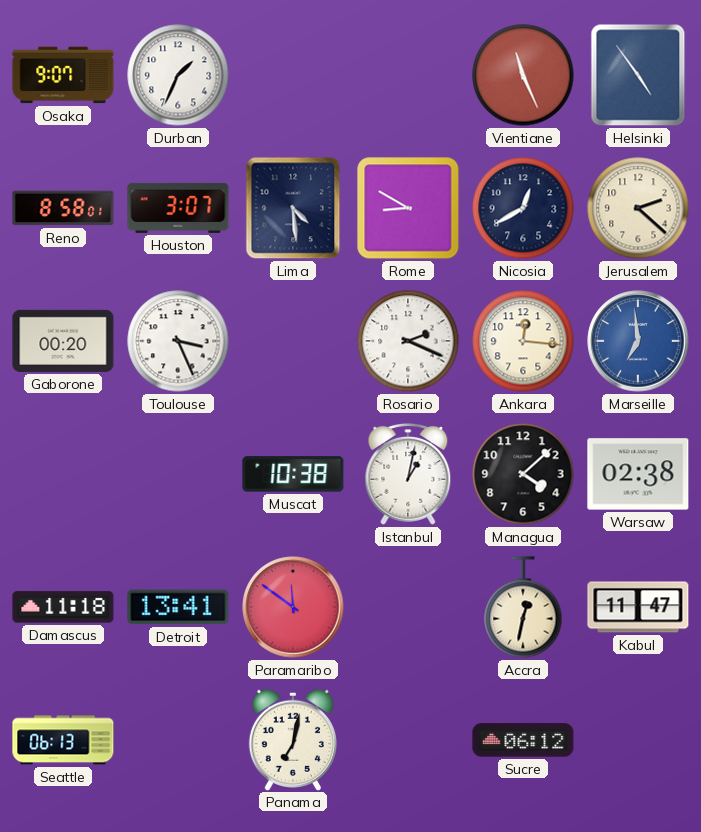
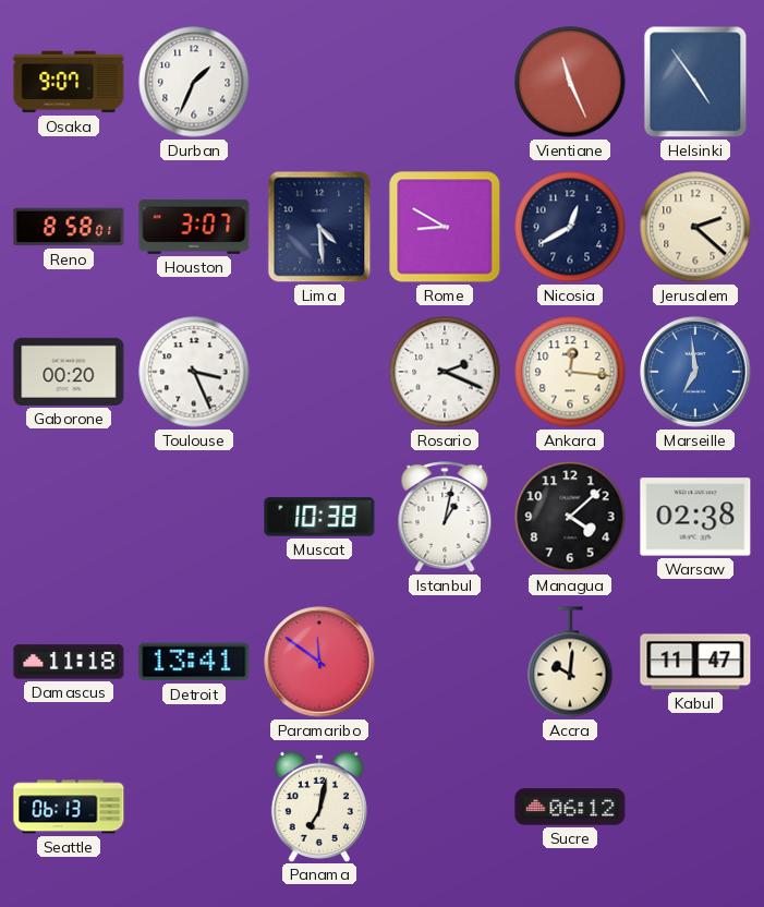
Accra: 12:32 -> 10:01 (570, 662)
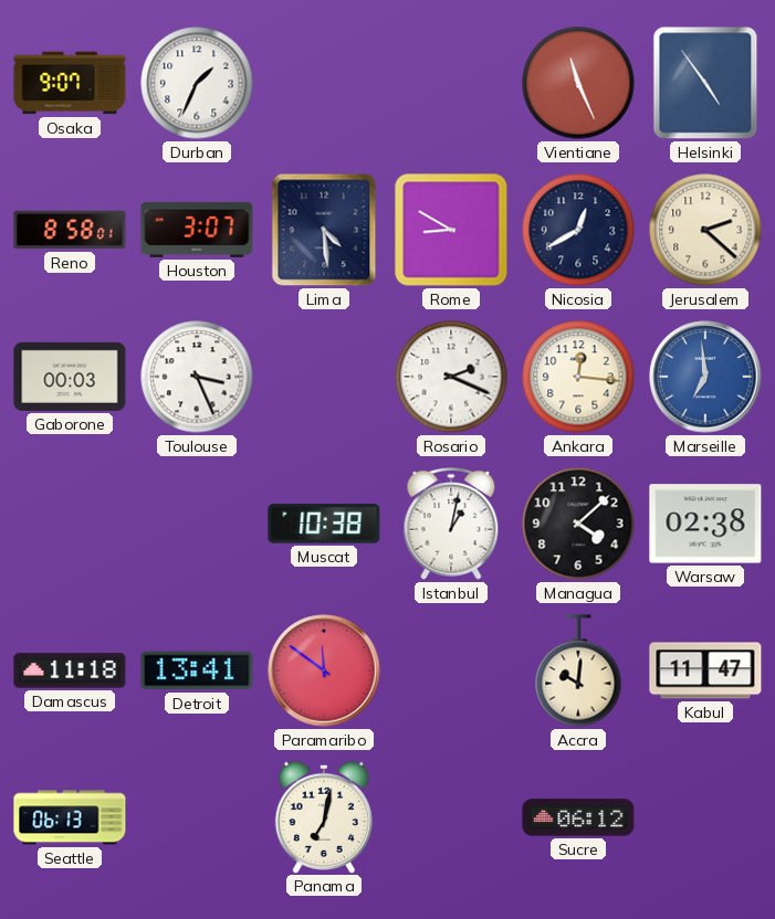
Gaborone: 00:20 -> 00:03 (70, 377)
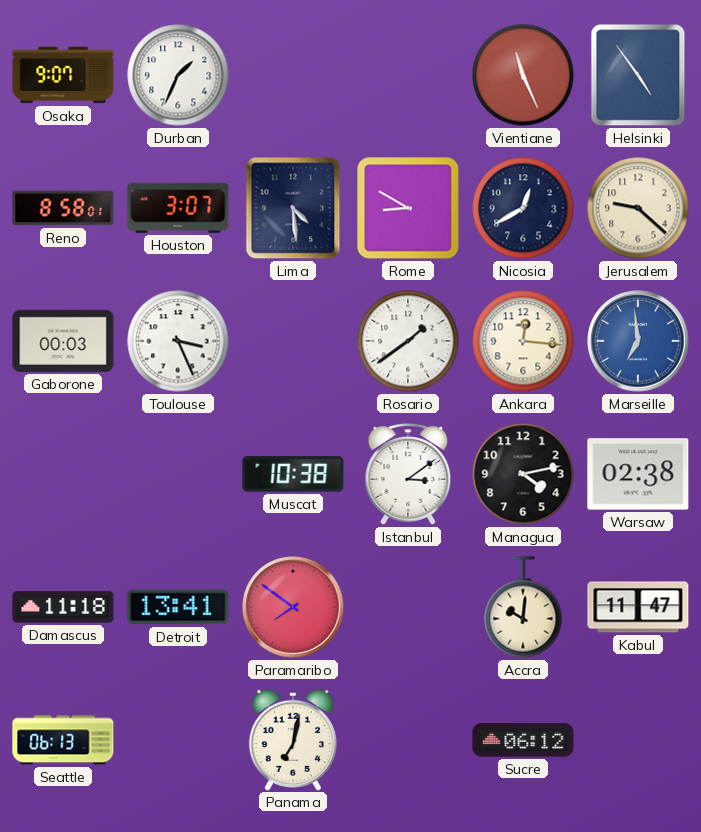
Jerusalem: 2:22 -> 9:22 (638, 208)
Rosario: 2:19 -> 1:39 (408, 341)
Istanbul: 1:02 -> 3:09 (408, 475)
Managua: 4:08 -> 4:13 (523, 474)
Paramaribo: 11:51 -> 7:51 (293, 607)
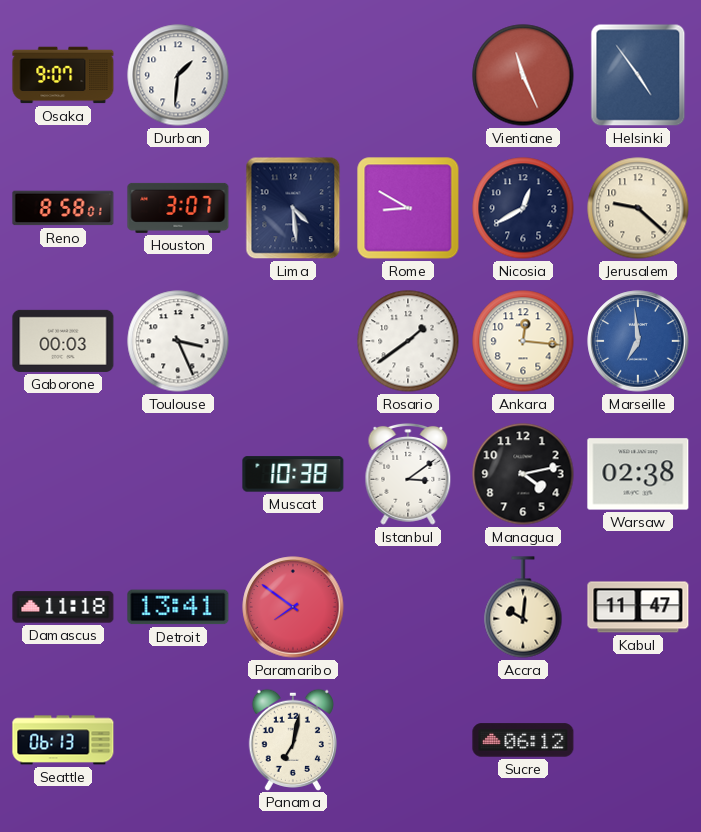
Durban: 1:34 -> 1:31 (178, 75)
